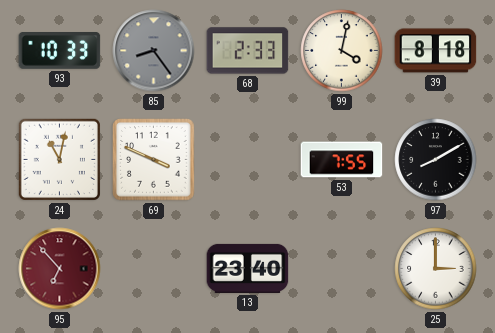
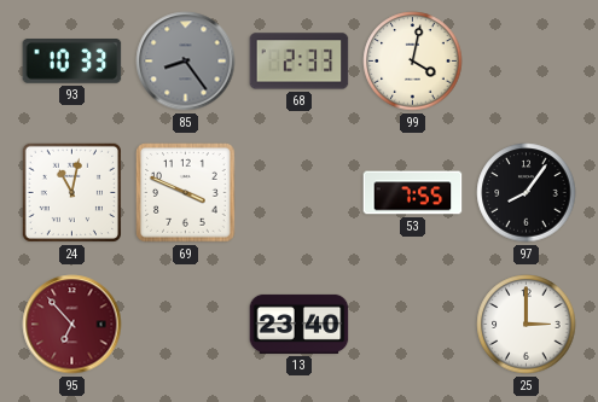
39: 8:18 -> none (436, 51)
97: 8:10 -> 8:06 (527, 193)
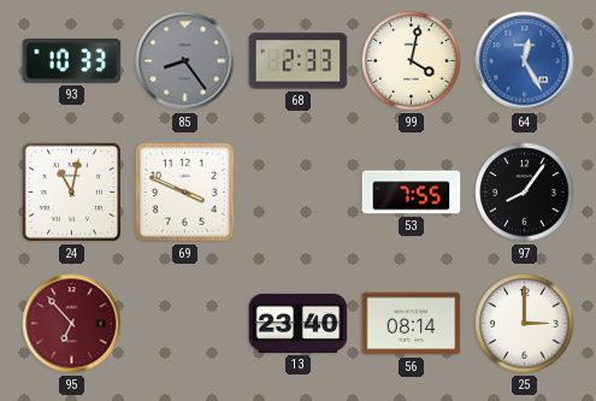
64: none -> 12:25 (525, 61)
56: none -> 08:14 (412, 324)
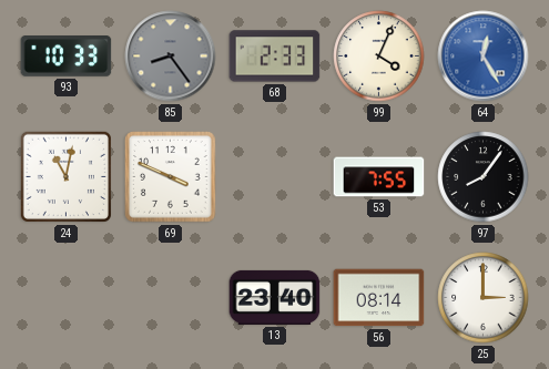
99: 4:02 -> 4:04 (379, 57)
95: 6:53 -> none (72, 324)
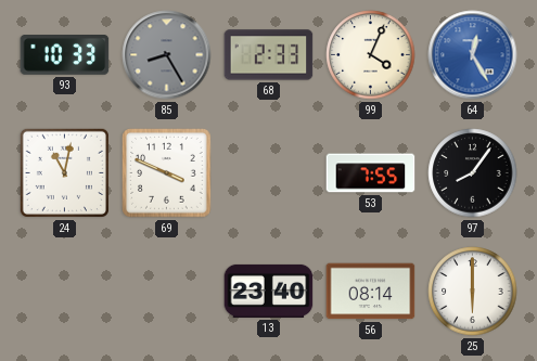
85: 8:24 -> 8:25 (167, 55)
25: 3:00 -> 6:00 (473, 292)
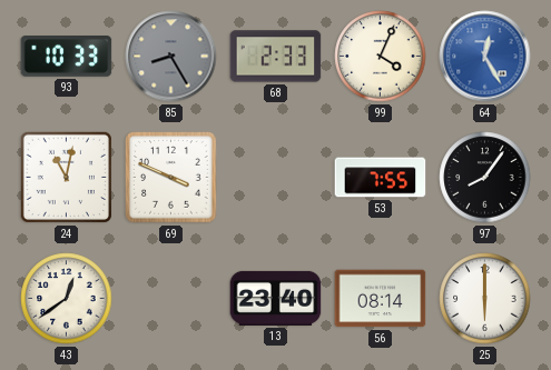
43: none -> 12:39 (67, 299)
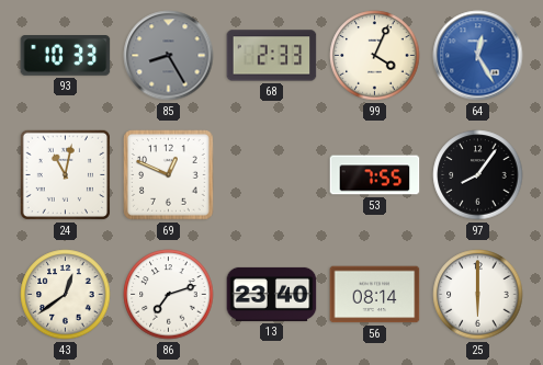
69: 3:49 -> 12:49 (169, 175)
86: none -> 7:12 (169, 295)
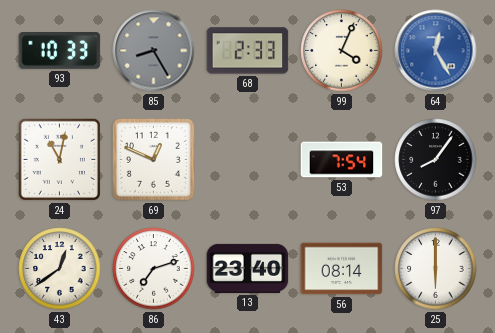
53: 7:55 -> 7:54 (342, 160)
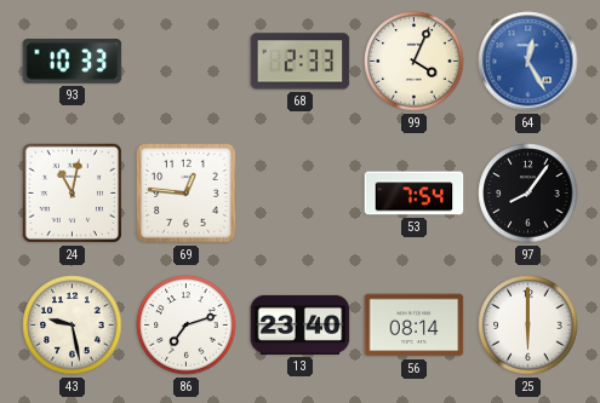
85: 8:25 -> none (154, 51)
69: 12:49 -> 12:46 (187, 194)
43: 12:39 -> 9:28 (73, 326)
